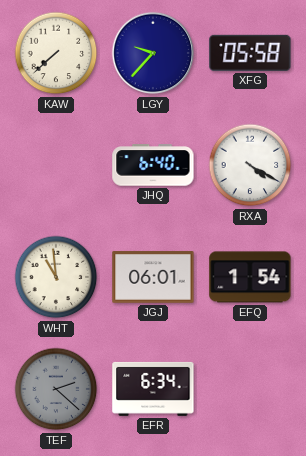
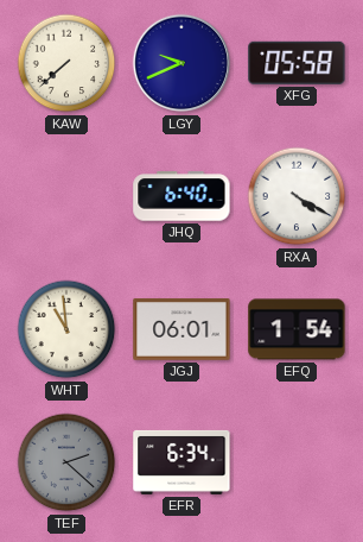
LGY: 9:37 -> 9:41 (181, 63)
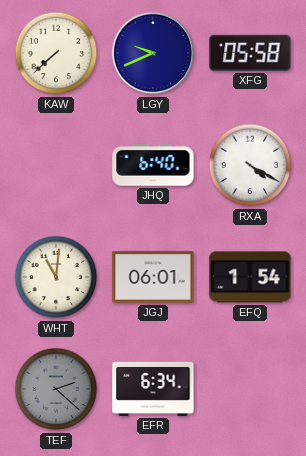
WHT: 10:59 -> 11:01 (56, 277)
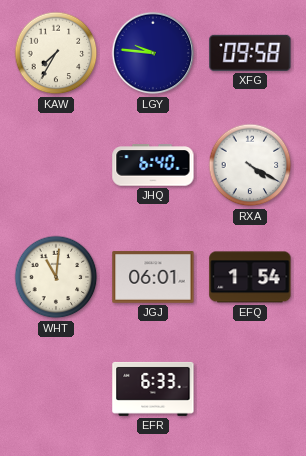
KAW: 7:38 -> 7:35 (56, 53)
LGY: 9:41 -> 9:46 (153, 53)
XFG: 05:58 -> 09:58 (250, 53)
TEF: 2:22 -> none (56, 389)
EFR: 6:34 -> 6:33 (153, 389)
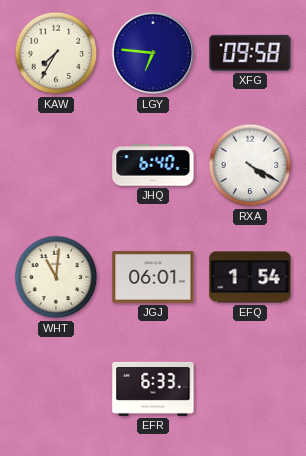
LGY: 9:46 -> 6:46 (153, 53)
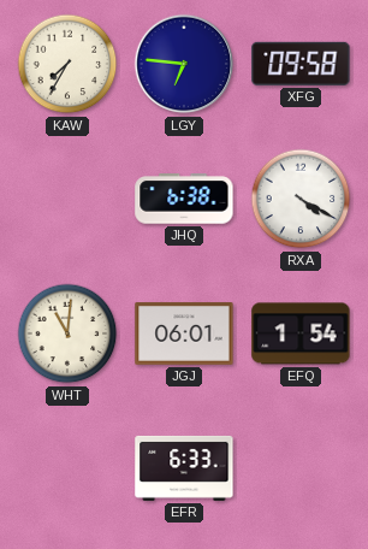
JHQ: 6:40 -> 6:38 (184, 199)
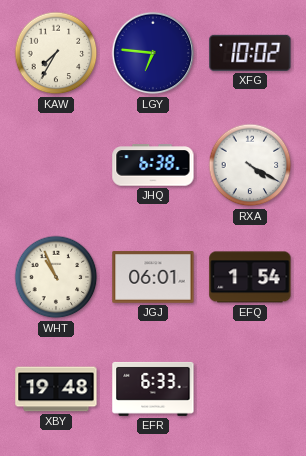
XFG: 09:58 -> 10:02 (250, 53)
WHT: 11:01 -> 10:56 (56, 277)
XBY: none -> 19:48 (56, 389)
